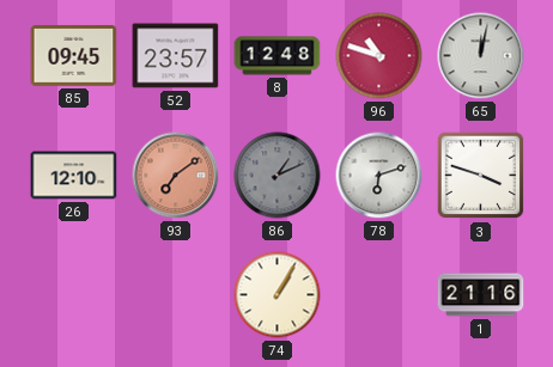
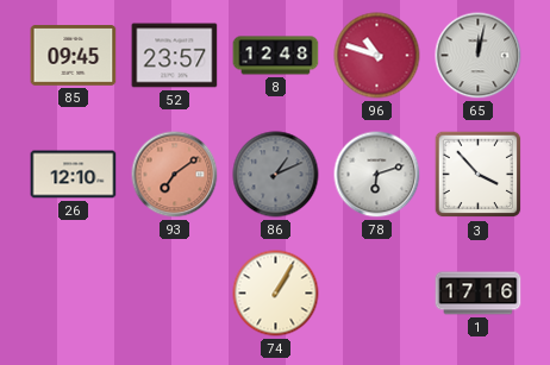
3: 3:48 -> 3:53 (479, 175)
1: 21:16 -> 17:16 (479, 294)
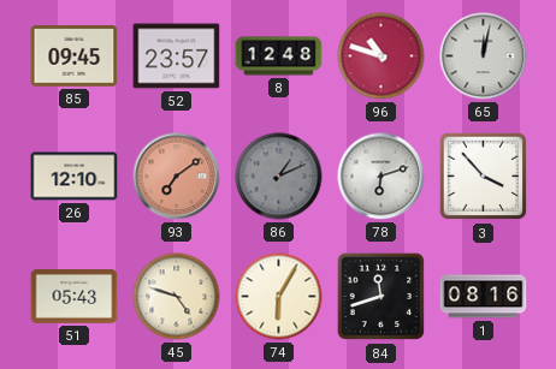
51: none -> 05:43 (75, 297)
45: none -> 4:48 (177, 297)
74: 1:05 -> 6:05 (279, 297)
84: none -> 11:42 (381, 297)
1: 17:16 -> 08:16 (484, 297)
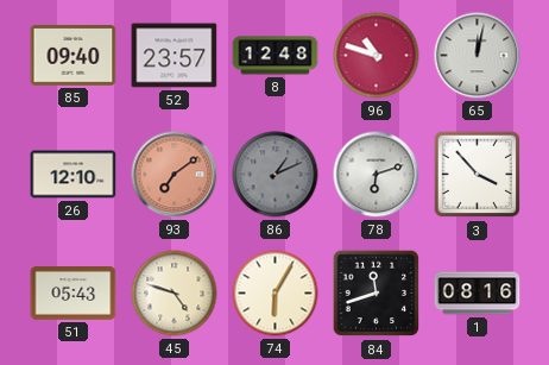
85: 09:45 -> 09:40 (74, 56)
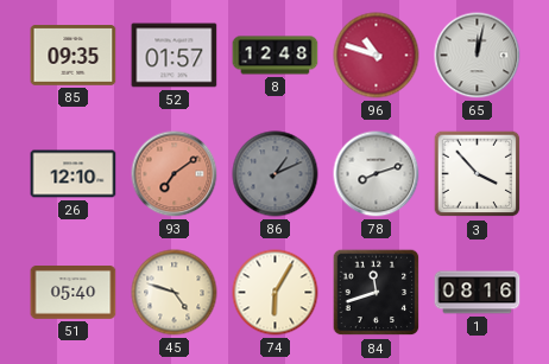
85: 09:40 -> 09:35 (74, 56)
52: 23:57 -> 01:57 (175, 56)
78: 6:12 -> 8:12 (377, 174)
51: 05:43 -> 05:40 (74, 293)
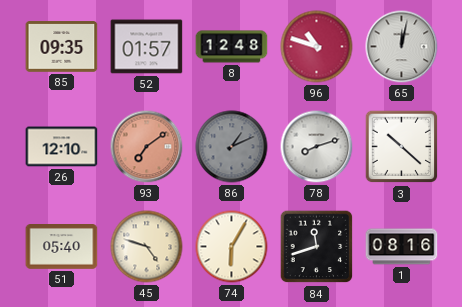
3: 3:53 -> 10:22 (402, 147)
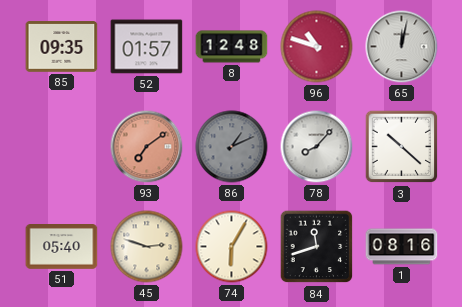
26: 12:10 -> none (62, 147)
78: 8:12 -> 8:07 (317, 147)
45: 4:48 -> 2:48 (147, 247)
